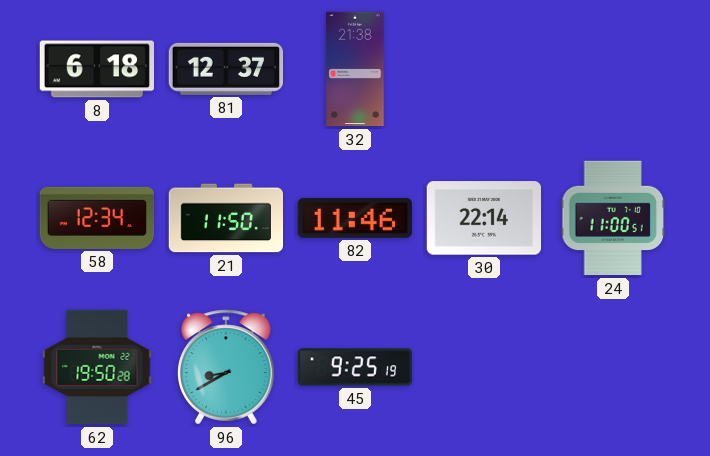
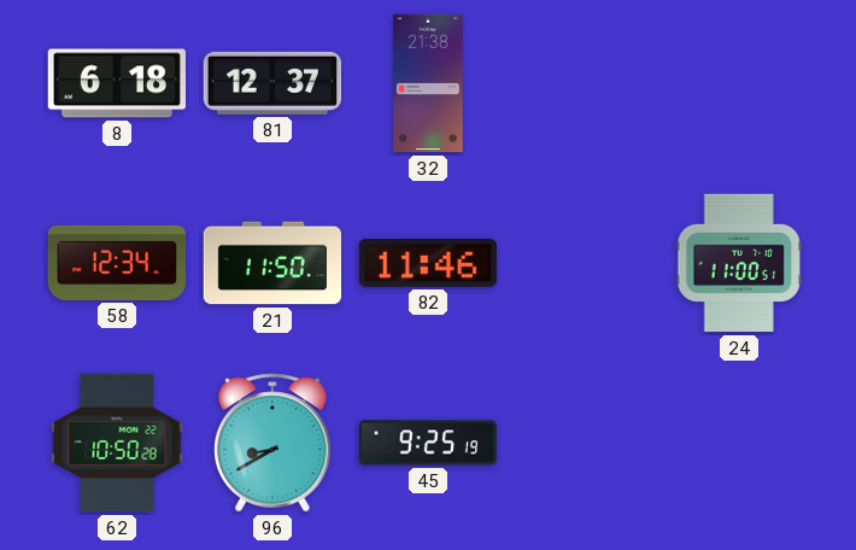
30: 22:14 -> none (483, 218)
62: 19:50 -> 10:50 (117, 443)
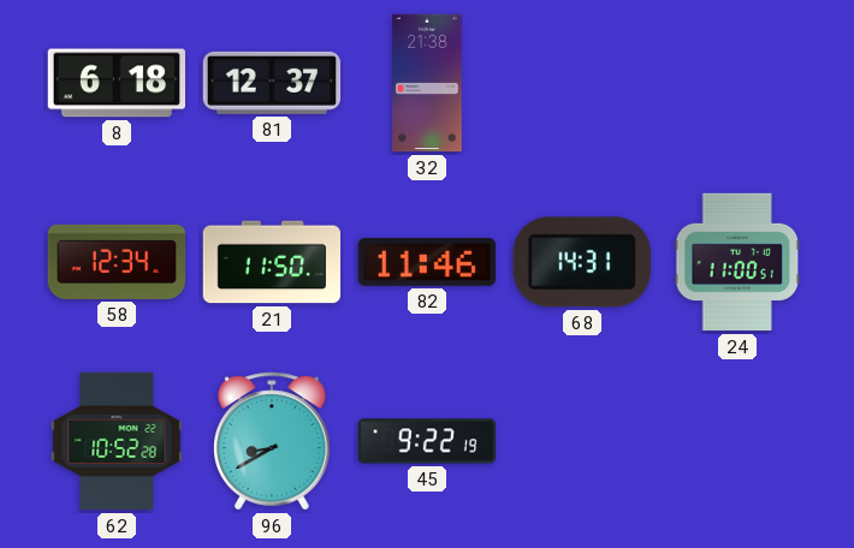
68: none -> 14:31 (582, 262)
62: 10:50 -> 10:52 (117, 441)
45: 9:25 -> 9:22 (426, 441)
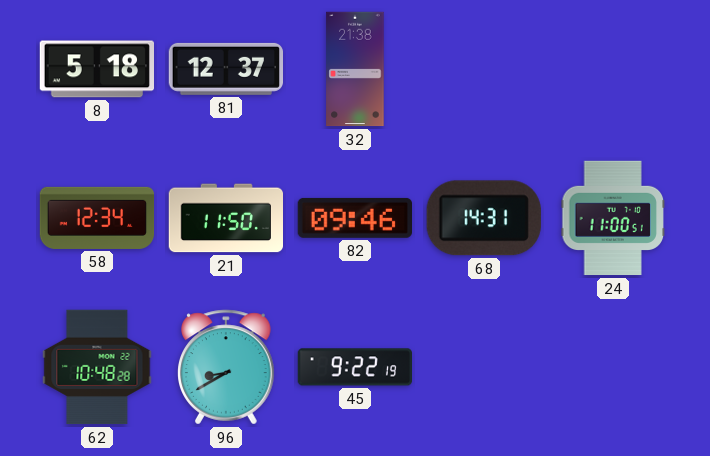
8: 6:18 -> 5:18 (96, 69)
82: 11:46 -> 09:46 (354, 218)
62: 10:52 -> 10:48 (97, 367)
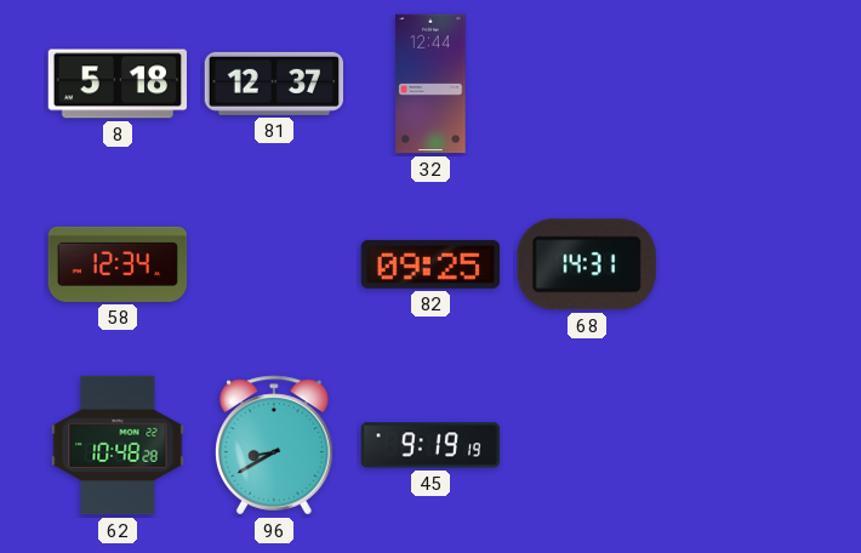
32: 21:38 -> 12:44 (430, 84)
21: 11:50 -> none (225, 218)
82: 09:46 -> 09:25 (429, 264)
24: 11:00 -> none (613, 218)
45: 9:22 -> 9:19 (429, 445)
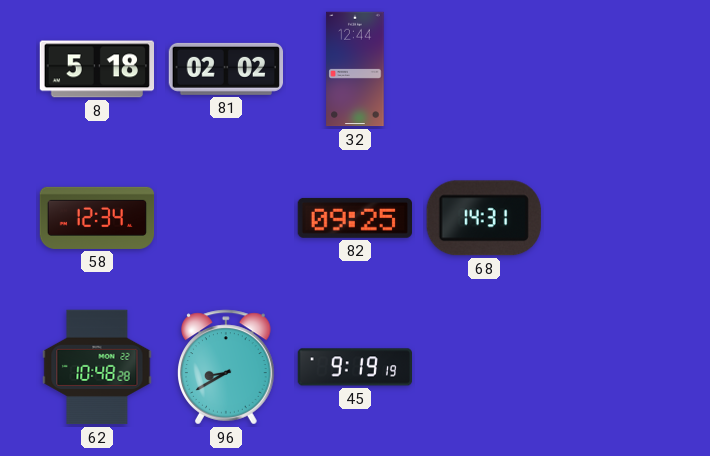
81: 12:37 -> 02:02 (225, 69)
